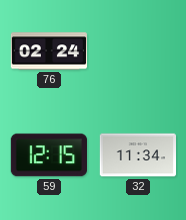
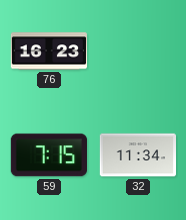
76: 02:24 -> 16:23 (48, 51)
59: 12:15 -> 7:15 (48, 155)
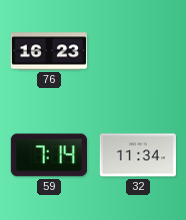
59: 7:15 -> 7:14 (48, 155)
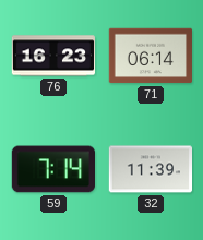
71: none -> 06:14 (150, 56)
32: 11:34 -> 11:39 (150, 169)
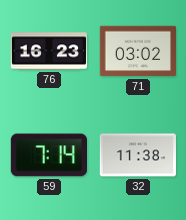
71: 06:14 -> 03:02 (137, 51)
32: 11:39 -> 11:38 (137, 155)
